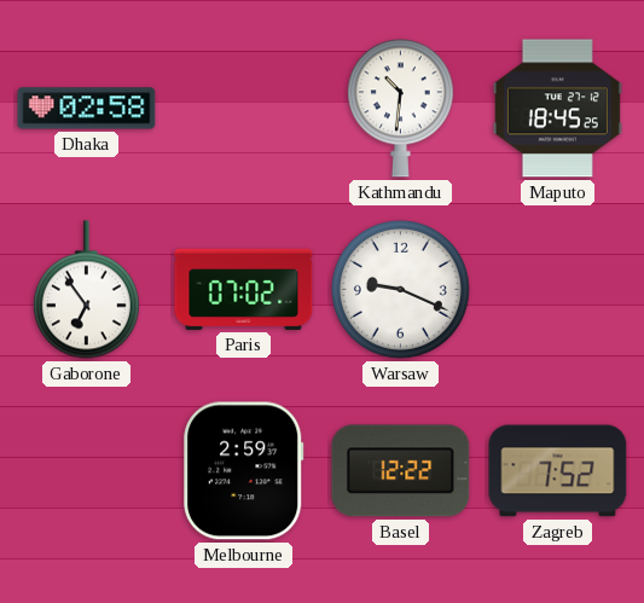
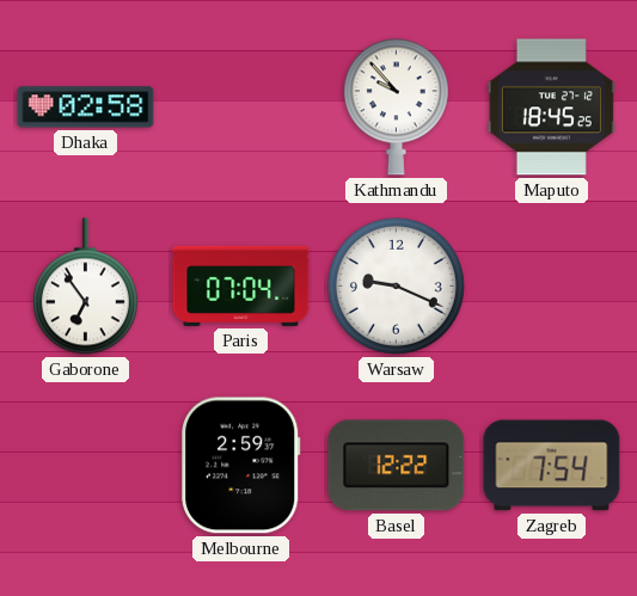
Kathmandu: 10:31 -> 9:53 (396, 107)
Paris: 07:02 -> 07:04 (241, 285)
Zagreb: 7:52 -> 7:54 (552, 466)
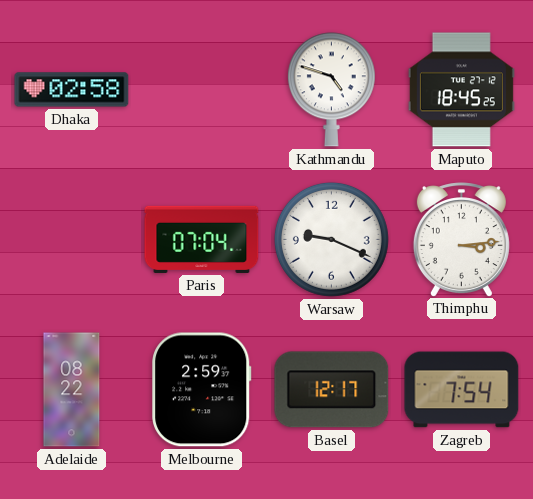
Kathmandu: 9:53 -> 4:48 (331, 90)
Gaborone: 6:54 -> none (85, 287)
Thimphu: none -> 3:14 (461, 239)
Adelaide: none -> 08:22 (72, 390)
Basel: 12:22 -> 12:17 (332, 390)
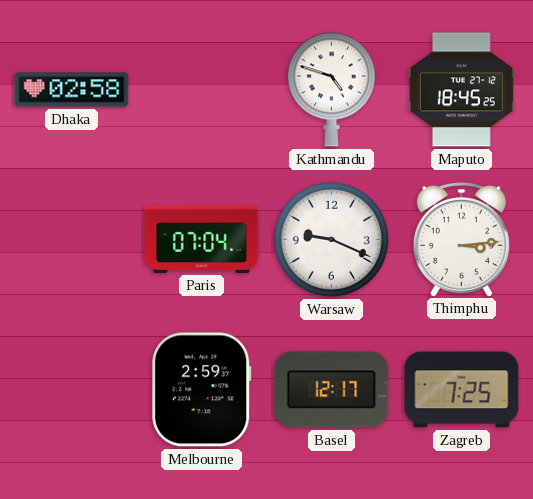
Adelaide: 08:22 -> none (72, 390)
Zagreb: 7:54 -> 7:25 (462, 390)
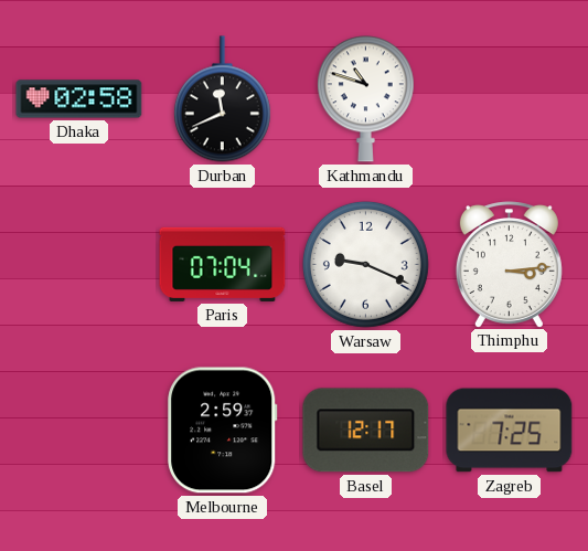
Durban: none -> 11:41 (222, 99)
Kathmandu: 4:48 -> 10:48 (365, 99)
Maputo: 18:45 -> none (461, 90)
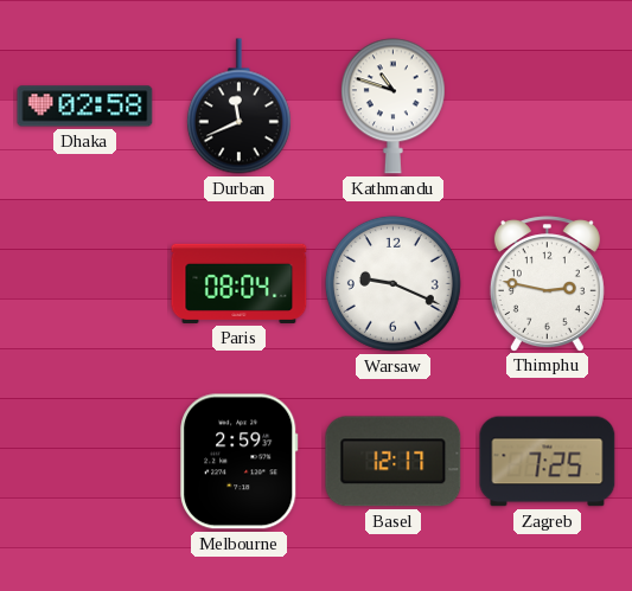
Paris: 07:04 -> 08:04 (240, 283)
Thimphu: 3:14 -> 2:47 (547, 283)
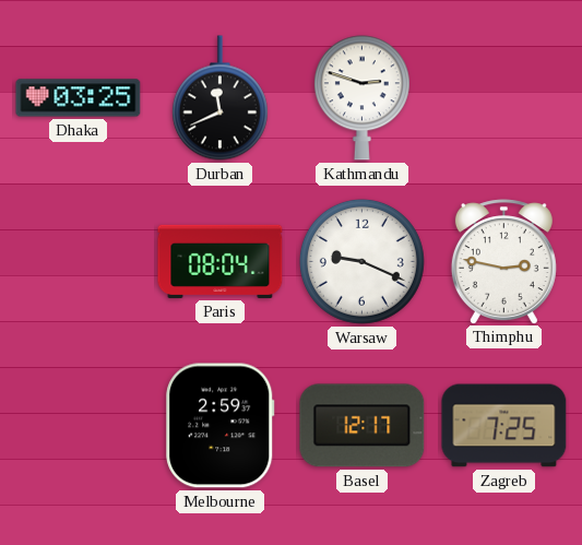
Dhaka: 02:58 -> 03:25 (79, 98)
Kathmandu: 10:48 -> 2:48 (361, 98)
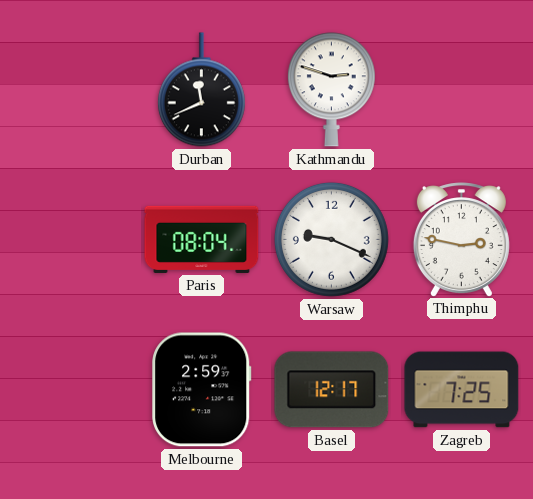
Dhaka: 03:25 -> none (79, 98)
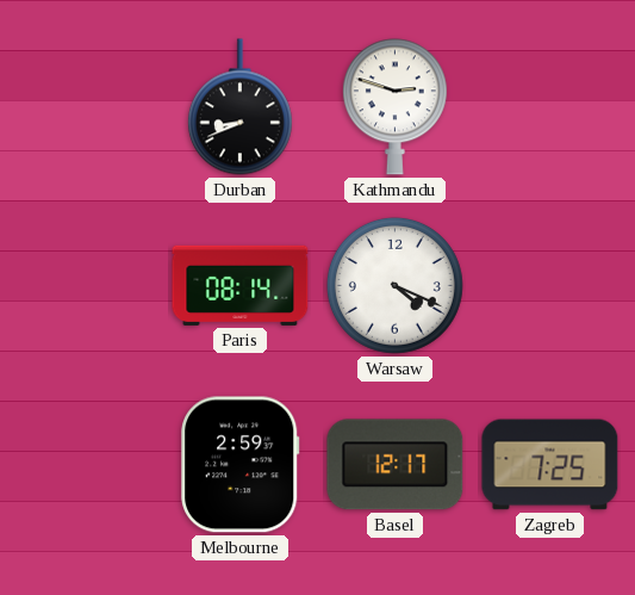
Durban: 11:41 -> 8:41 (239, 107)
Paris: 08:04 -> 08:14 (241, 285)
Warsaw: 9:19 -> 4:19 (394, 285)
Thimphu: 2:47 -> none (461, 239)
